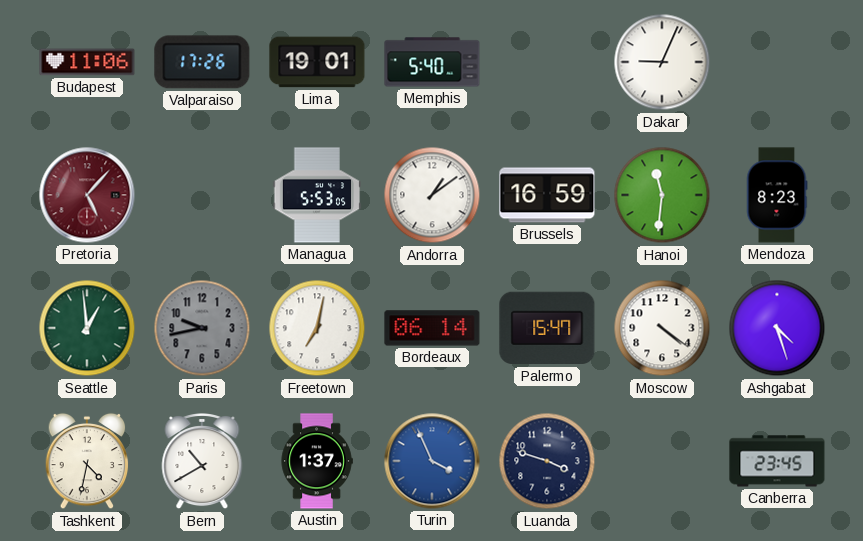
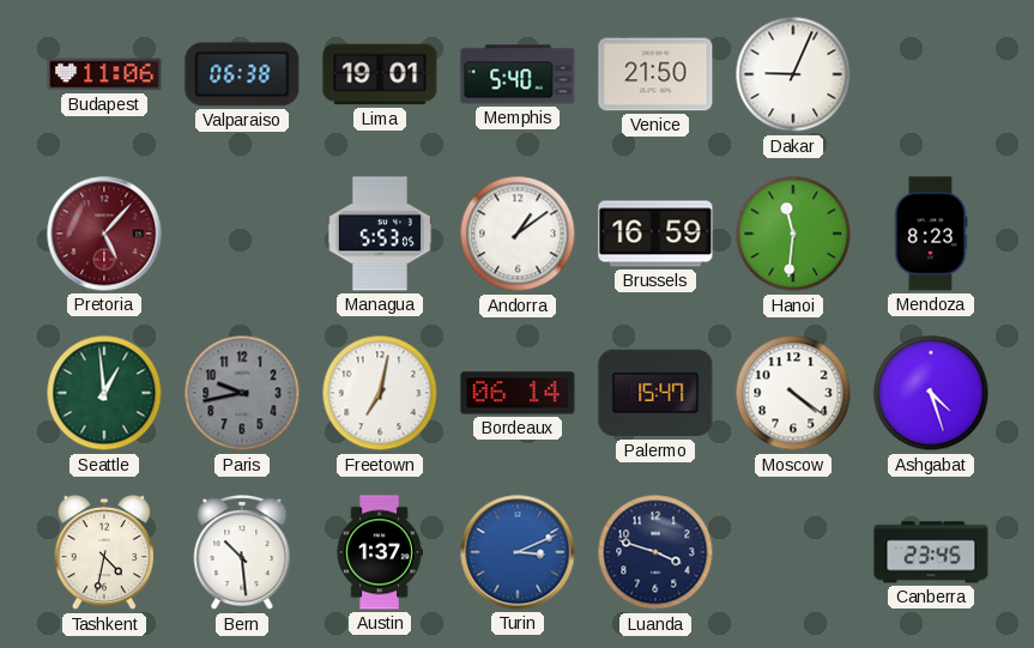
Valparaiso: 17:26 -> 06:38 (242, 74)
Venice: none -> 21:50 (655, 74)
Bern: 10:40 -> 10:29 (242, 553)
Turin: 3:56 -> 3:11 (518, 552)
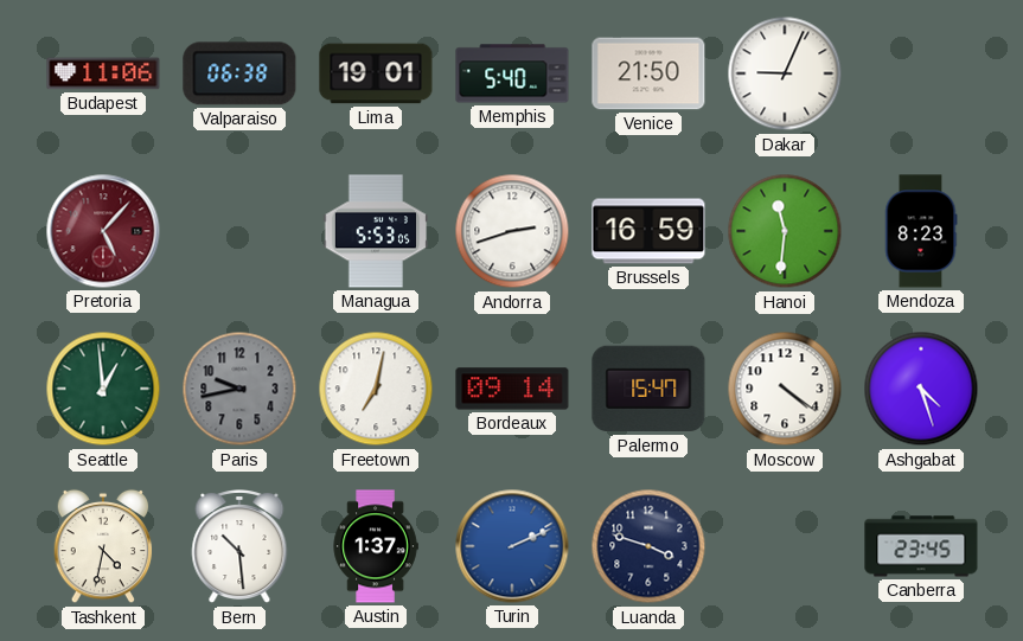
Andorra: 1:09 -> 2:42 (512, 231)
Bordeaux: 06:14 -> 09:14 (512, 389)
Turin: 3:11 -> 2:11 (512, 546)
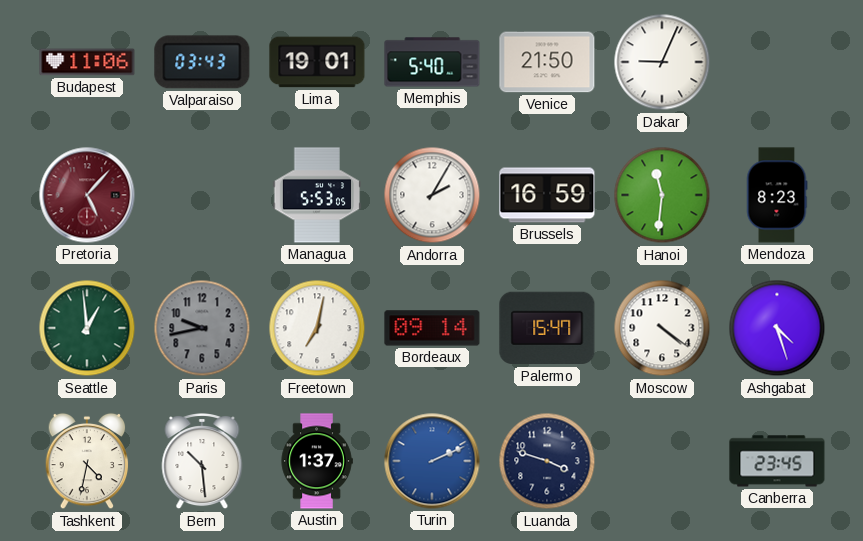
Valparaiso: 06:38 -> 03:43 (202, 62)
Andorra: 2:42 -> 2:05 (432, 195)
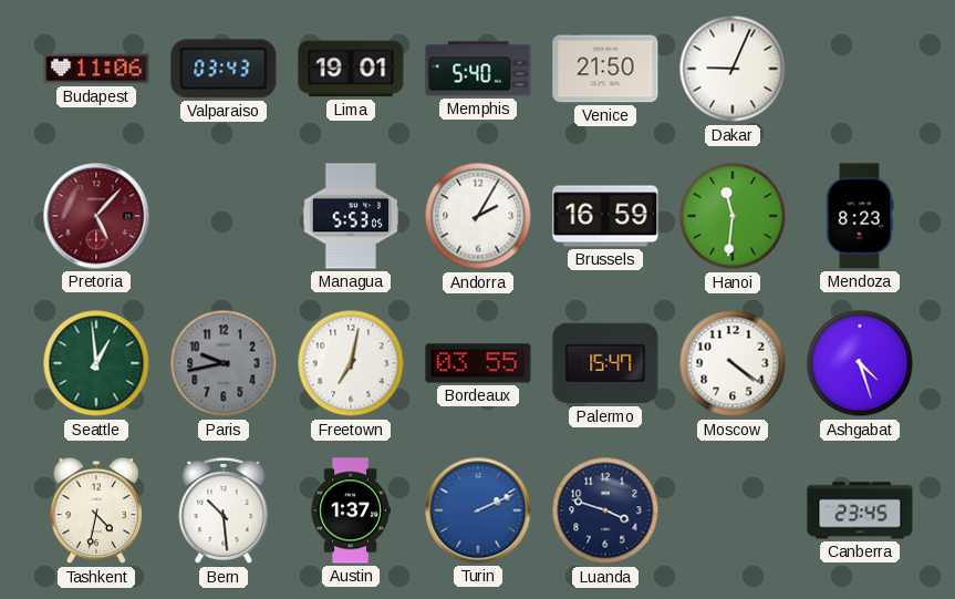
Bordeaux: 09:14 -> 03:55 (478, 363)
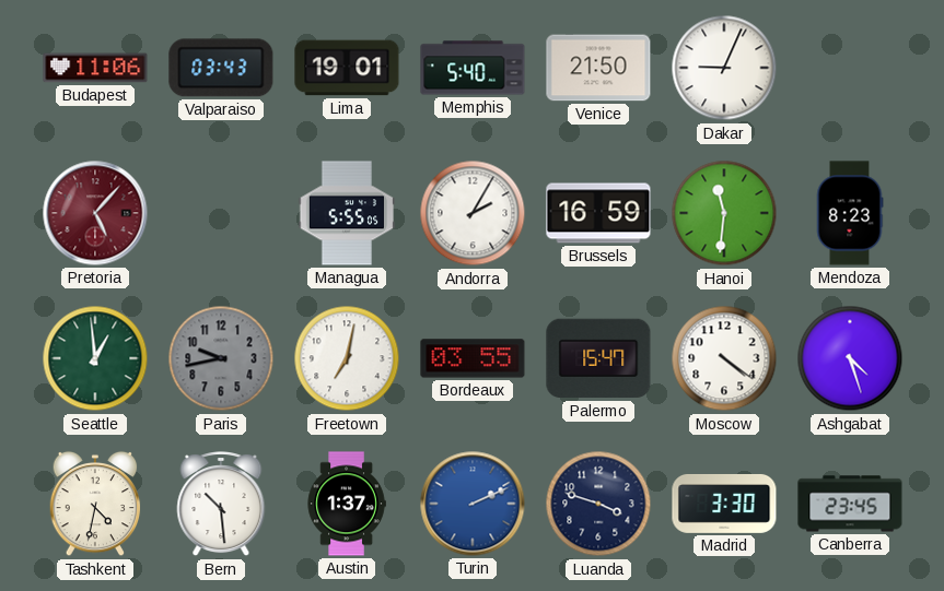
Managua: 5:53 -> 5:55 (347, 213)
Madrid: none -> 3:30 (724, 504)
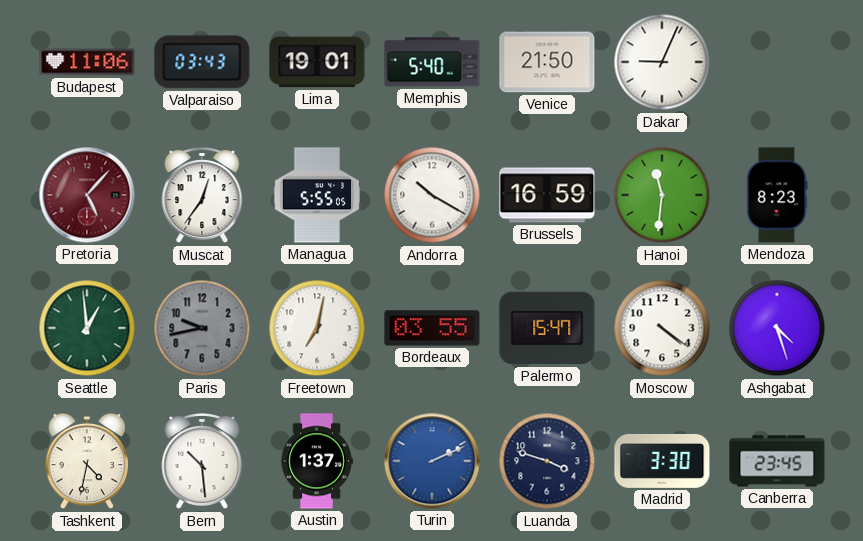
Muscat: none -> 12:36 (202, 196)
Andorra: 2:05 -> 10:20 (432, 195)
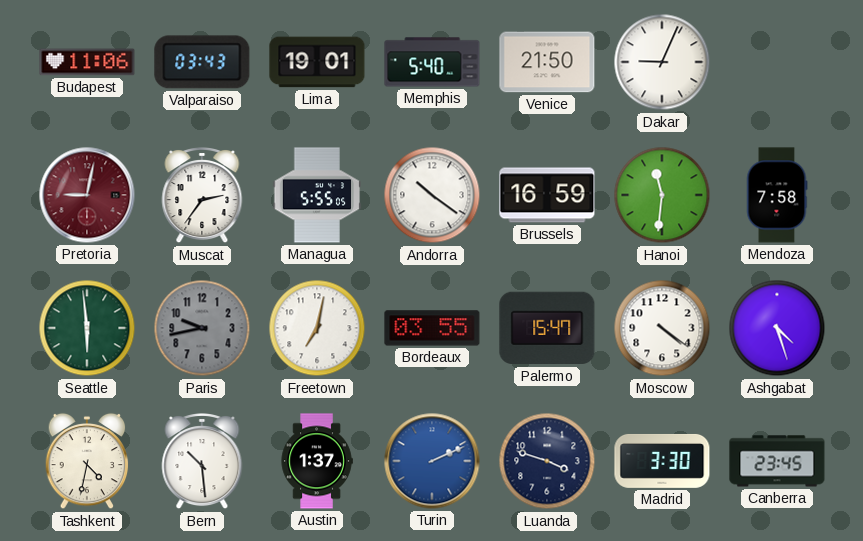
Pretoria: 5:07 -> 9:02 (87, 195)
Muscat: 12:36 -> 2:36 (202, 196)
Andorra: 10:20 -> 10:21 (432, 195)
Mendoza: 8:23 -> 7:58 (777, 195)
Seattle: 12:59 -> 5:59 (87, 328)
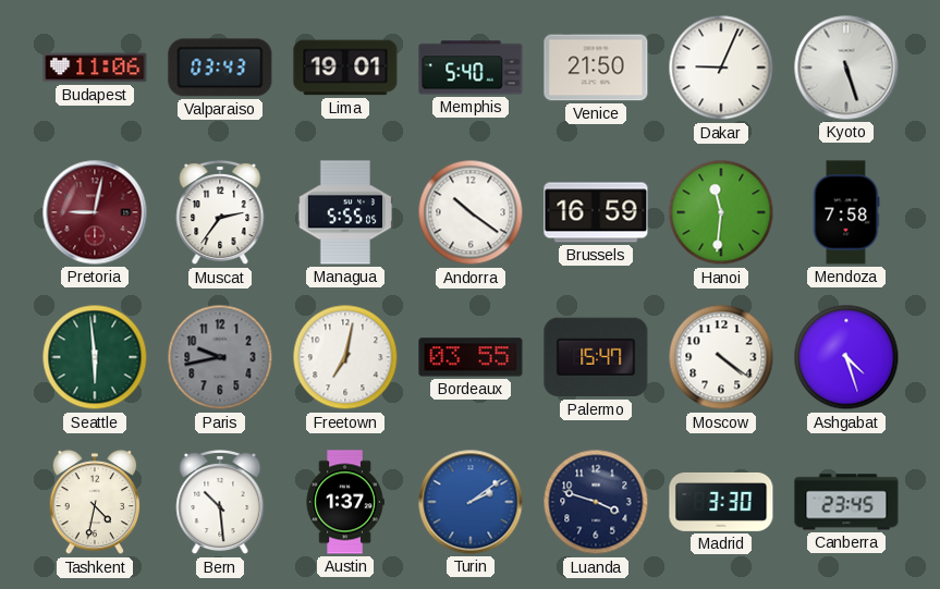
Kyoto: none -> 5:27 (846, 68)
Turin: 2:11 -> 2:09 (471, 502)
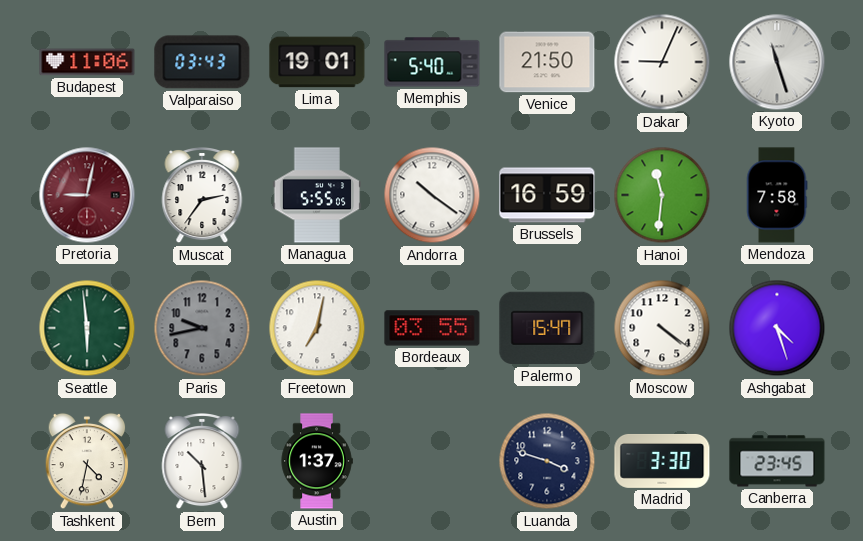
Kyoto: 5:27 -> 11:27 (777, 62)
Turin: 2:09 -> none (471, 502)
